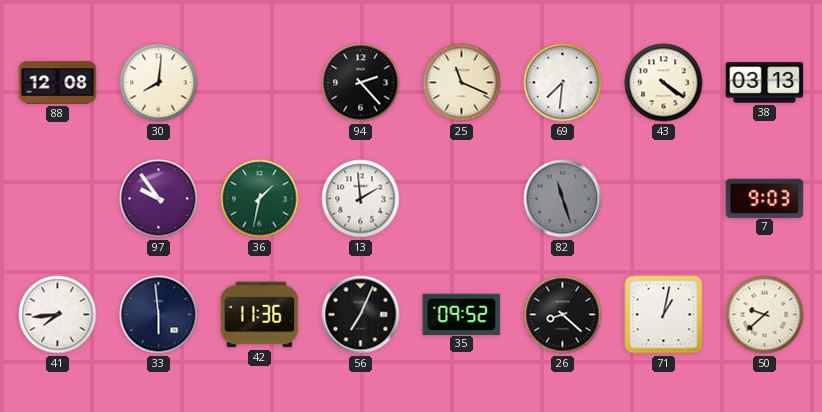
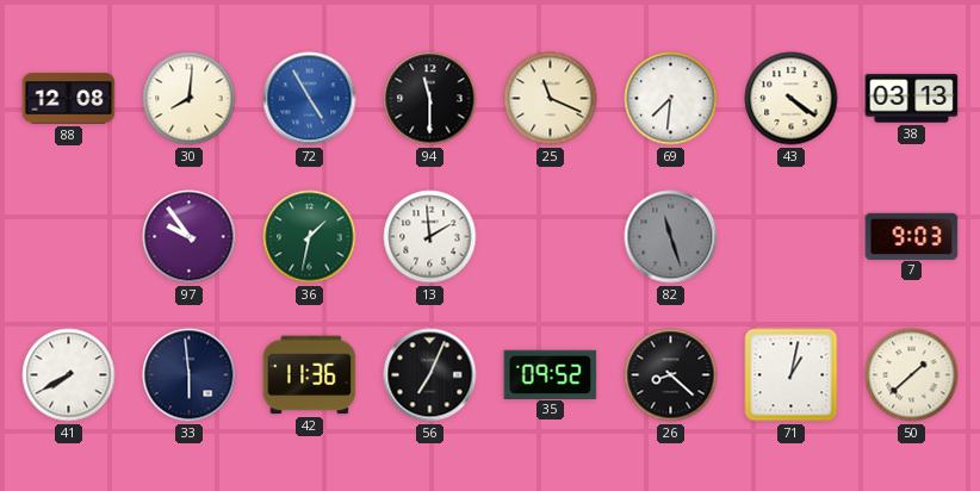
72: none -> 4:55 (310, 99)
94: 2:23 -> 11:30 (430, 99)
41: 7:44 -> 7:40 (69, 375)
50: 9:38 -> 1:38 (912, 375)
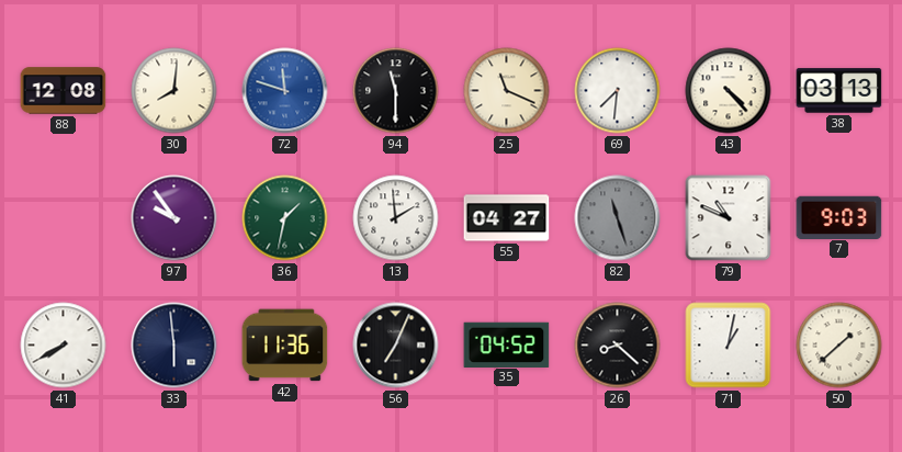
72: 4:55 -> 11:48 (285, 91)
43: 4:21 -> 4:23 (729, 91)
55: none -> 04:27 (507, 218)
79: none -> 10:49 (729, 218)
35: 09:52 -> 04:52 (507, 344)
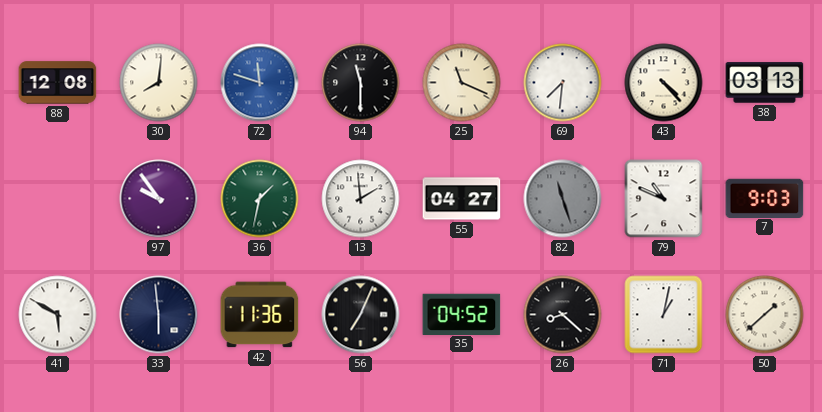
41: 7:40 -> 5:50 (58, 315)
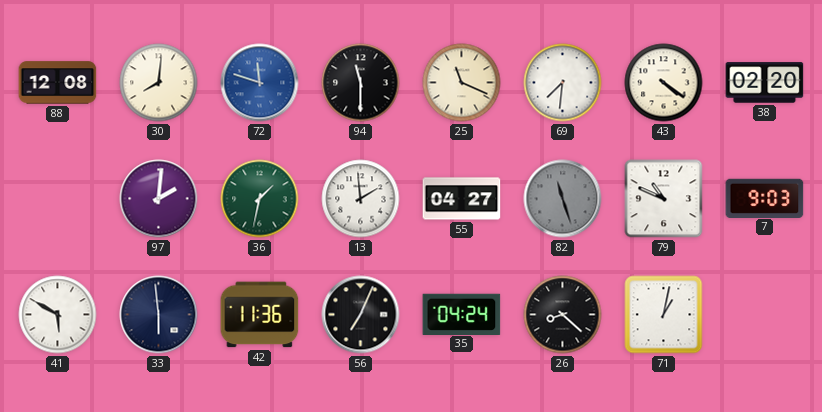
43: 4:23 -> 4:21 (664, 83)
38: 03:13 -> 02:20 (765, 83)
97: 9:54 -> 2:01 (159, 199)
35: 04:52 -> 04:24 (462, 314)
50: 1:38 -> none (765, 315)
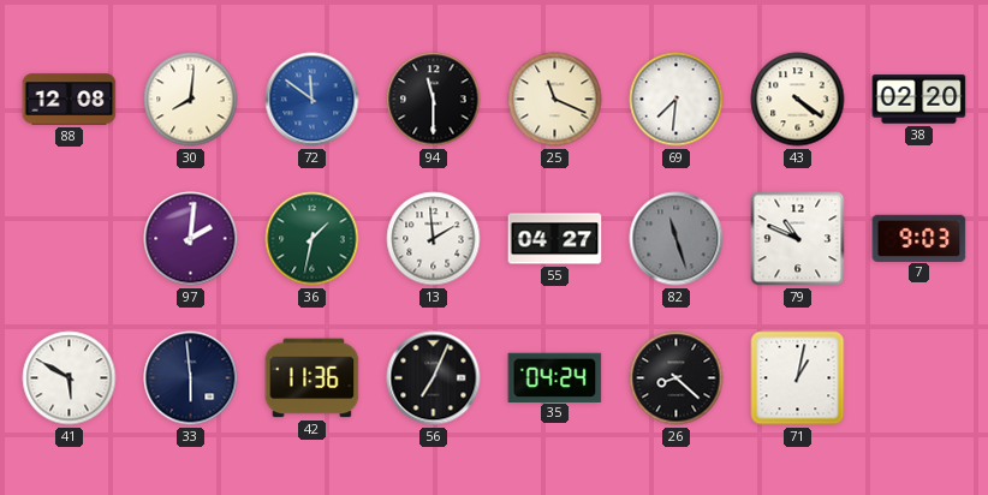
72: 11:48 -> 11:51 (313, 100)
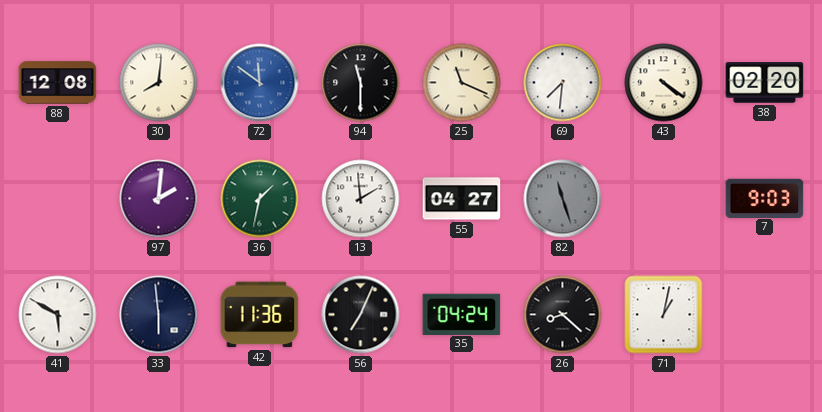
79: 10:49 -> none (798, 239)
